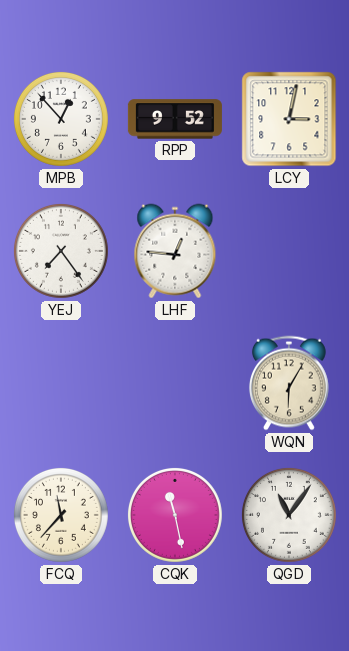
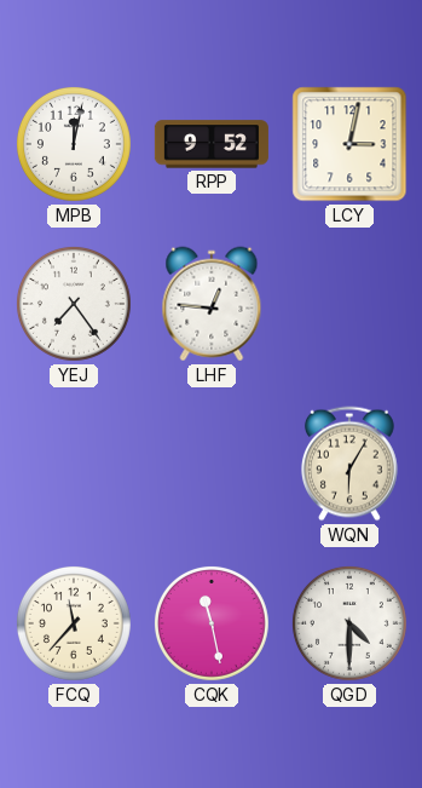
MPB: 12:53 -> 12:02 (74, 144)
QGD: 11:06 -> 4:30 (349, 623)
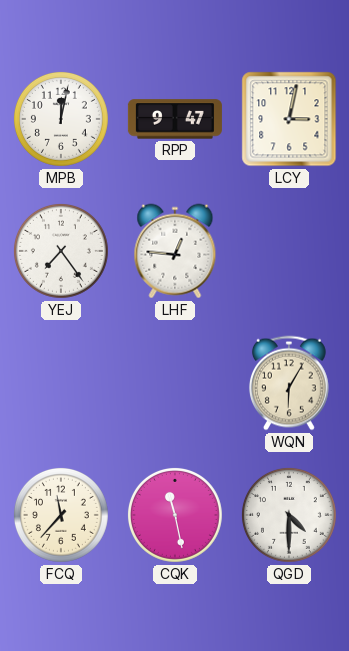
RPP: 9:52 -> 9:47 (175, 119)
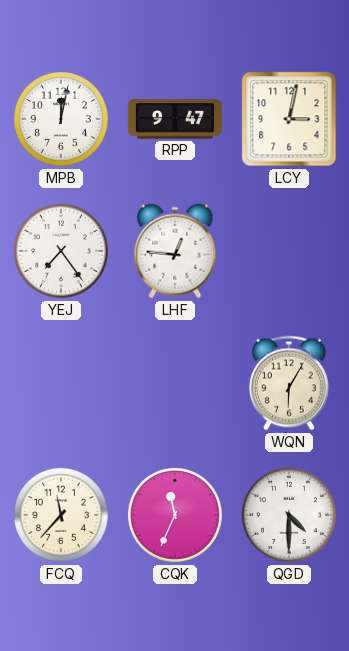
CQK: 11:28 -> 11:34 (175, 515)
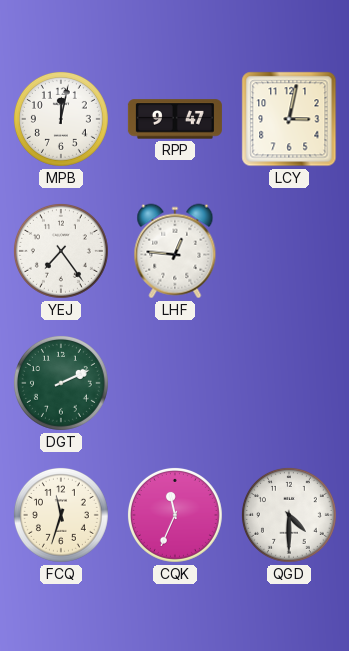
DGT: none -> 2:11 (61, 383)
WQN: 6:05 -> none (289, 383)
FCQ: 11:37 -> 11:33 (61, 515)
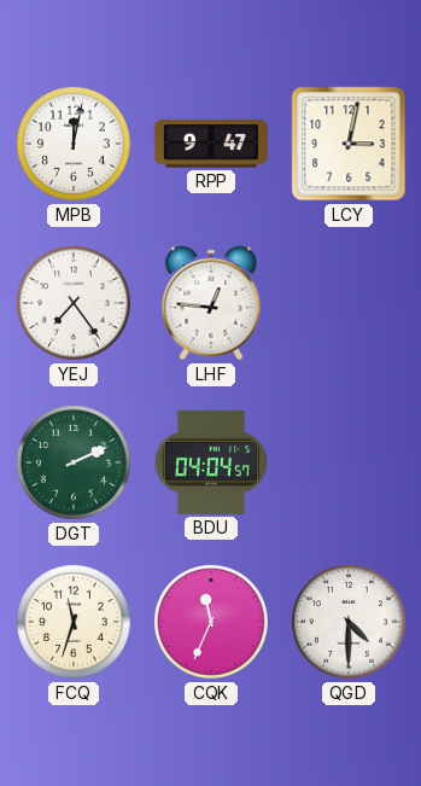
BDU: none -> 04:04 (210, 462)
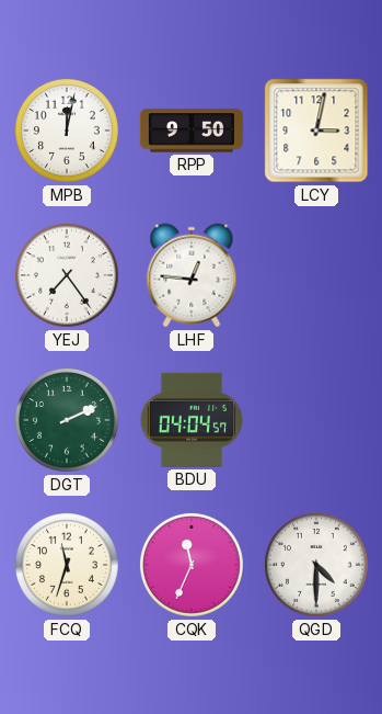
RPP: 9:47 -> 9:50 (192, 131)
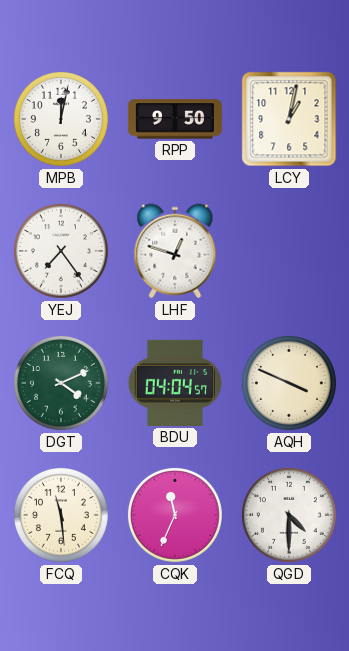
LCY: 3:02 -> 1:02 (289, 119)
LHF: 12:46 -> 12:48 (175, 251)
DGT: 2:11 -> 4:11 (61, 383)
AQH: none -> 3:49 (289, 383)
FCQ: 11:33 -> 11:29 (61, 515)
